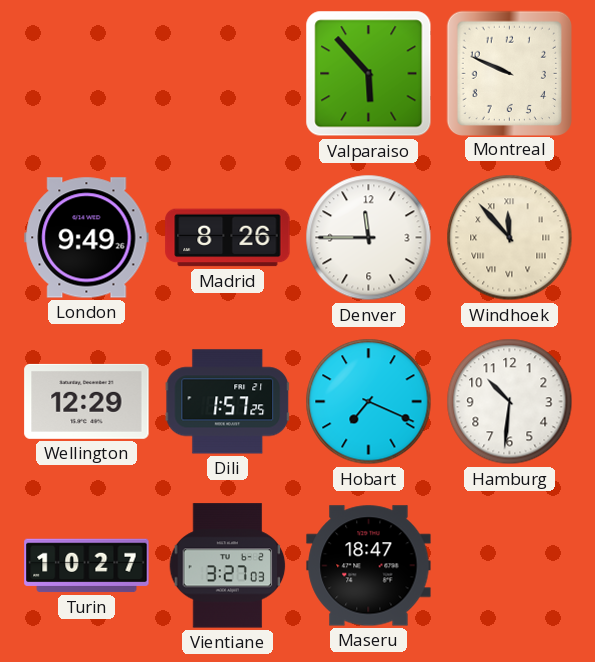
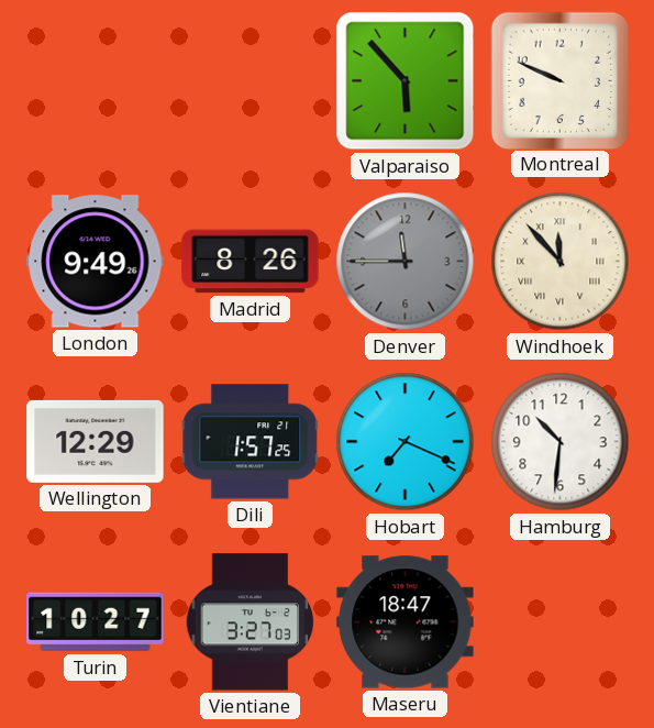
Denver dial: white -> grey (406, 262)
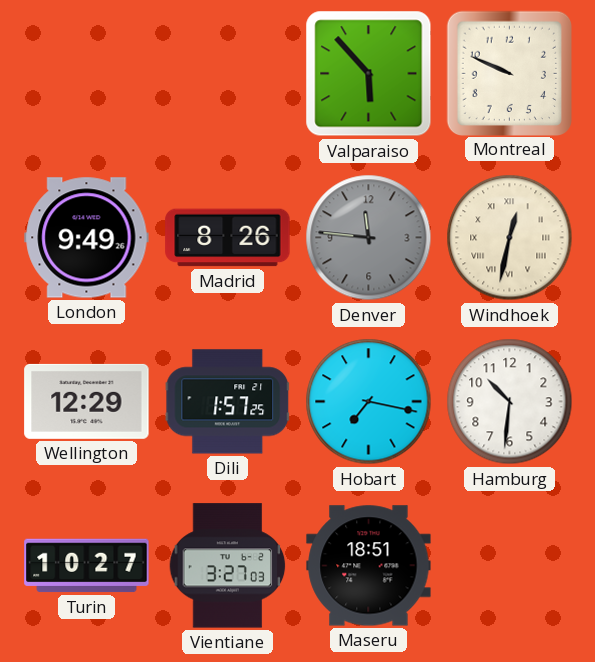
Denver: 11:45 -> 11:46 (369, 238)
Windhoek: 11:53 -> 12:32 (510, 238)
Hobart: 7:19 -> 7:17 (369, 402)
Maseru: 18:47 -> 18:51 (369, 566)
